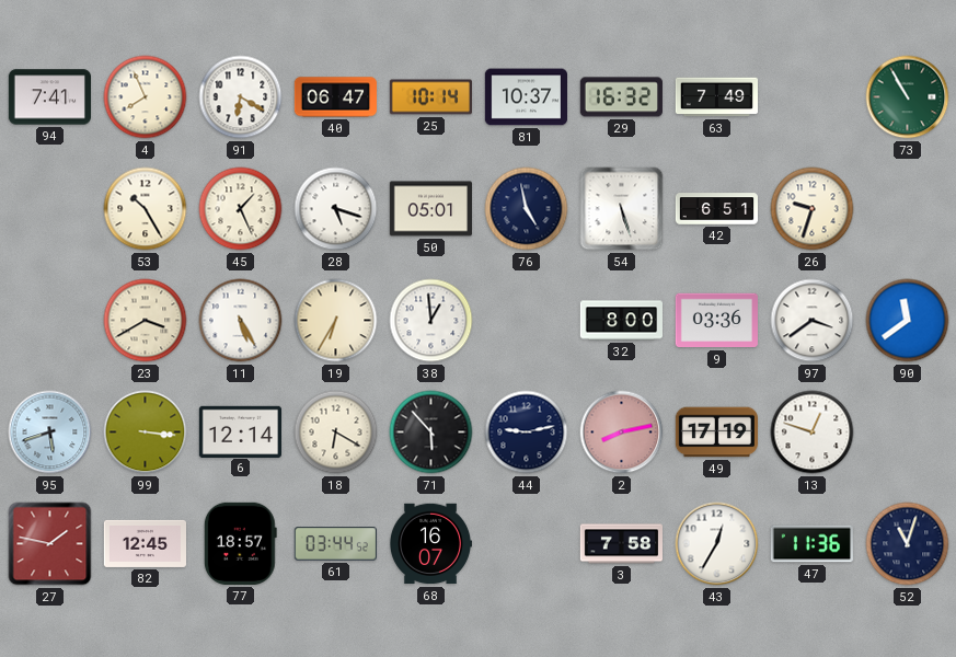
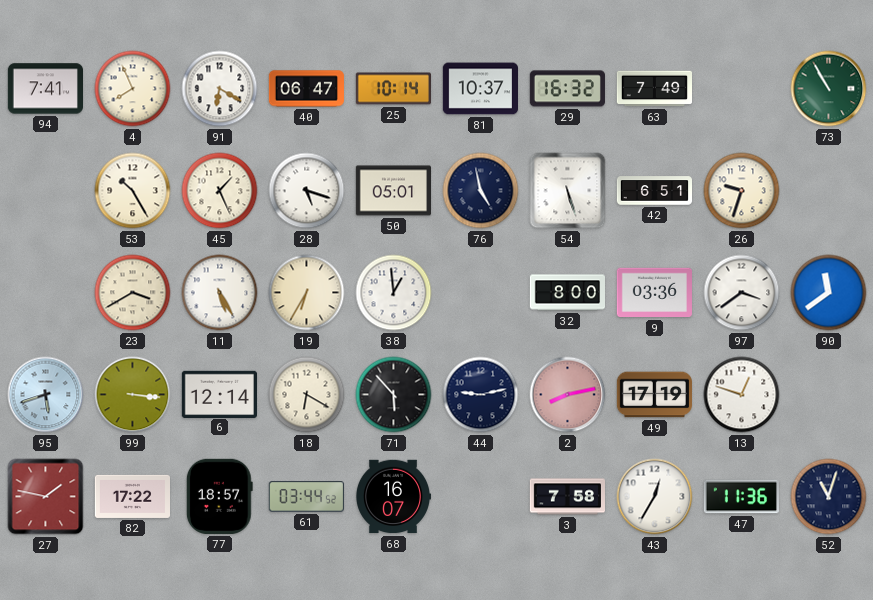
82: 12:45 -> 17:22 (132, 496)
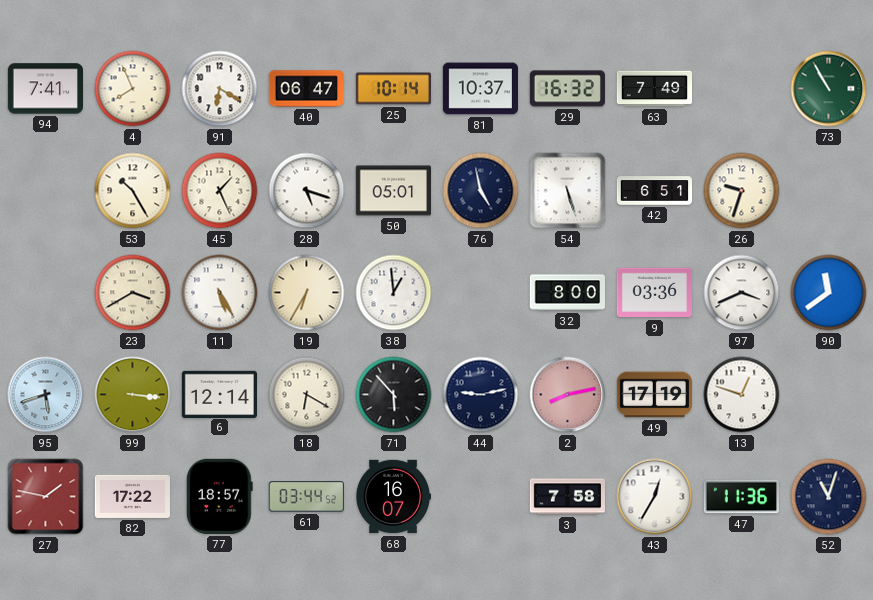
97: 3:39 -> 3:41 (742, 293)
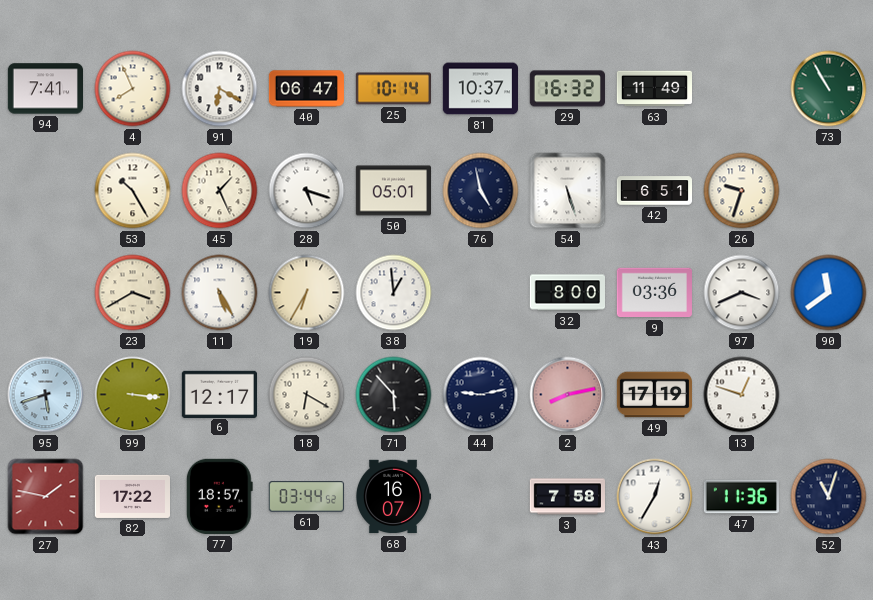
63: 7:49 -> 11:49 (654, 89)
6: 12:14 -> 12:17 (219, 394)
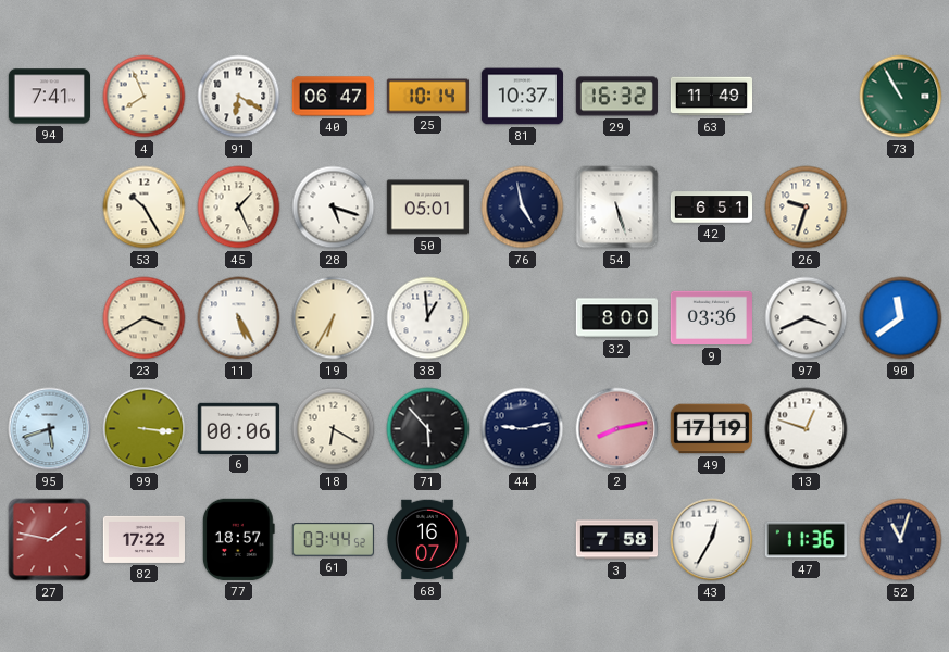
6: 12:17 -> 00:06 (238, 428)
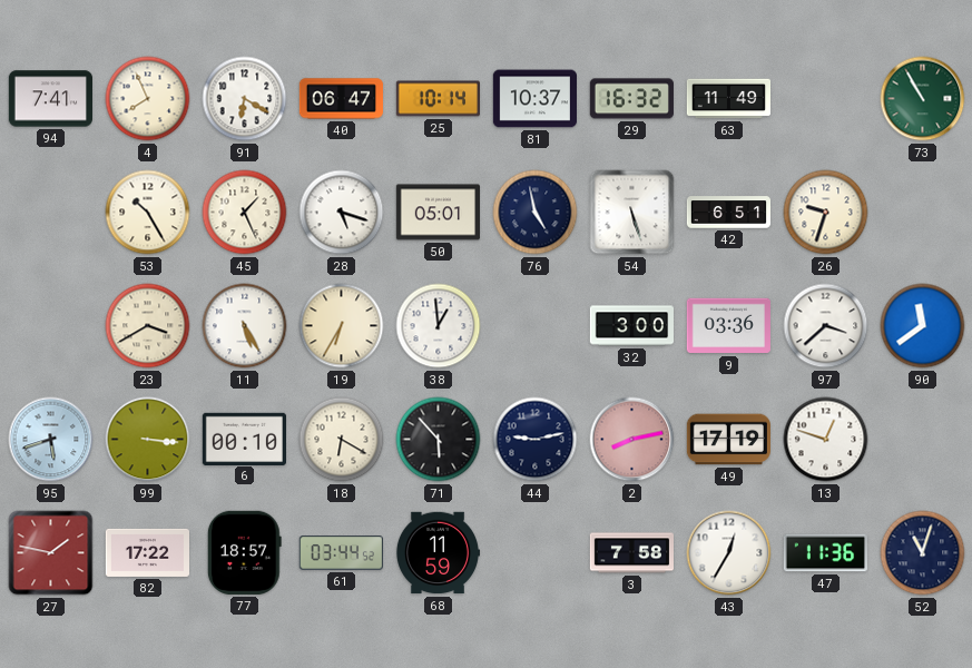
32: 8:00 -> 3:00 (631, 326)
97: 3:41 -> 3:38 (826, 326)
6: 00:06 -> 00:10 (244, 439)
68: 16:07 -> 11:59 (436, 553)
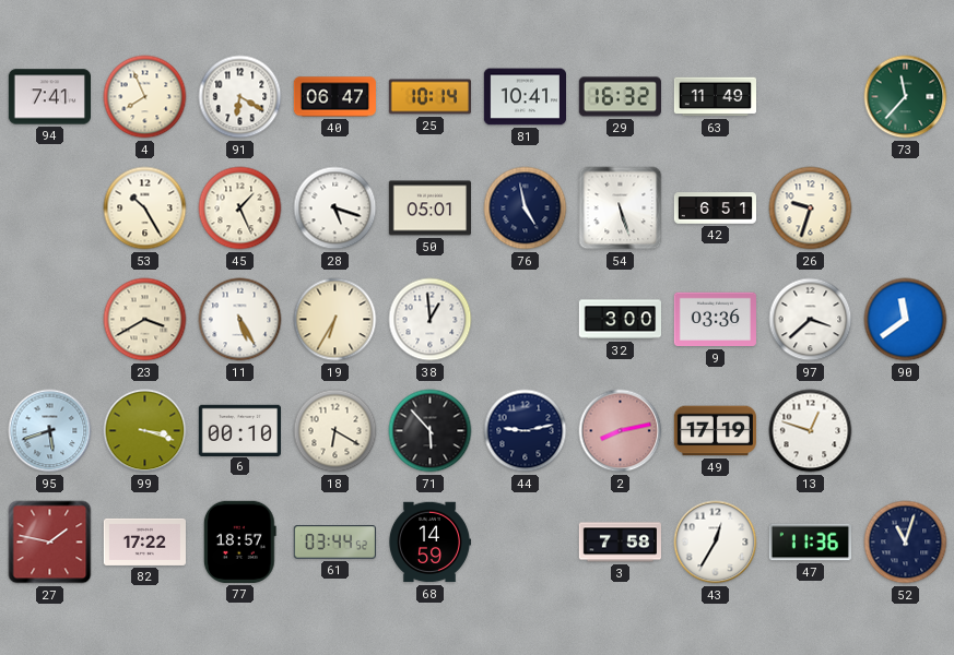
81: 10:37 -> 10:41 (525, 97)
73: 10:55 -> 11:37 (906, 97)
99: 3:16 -> 3:18 (145, 431)
68: 11:59 -> 14:59 (428, 543)
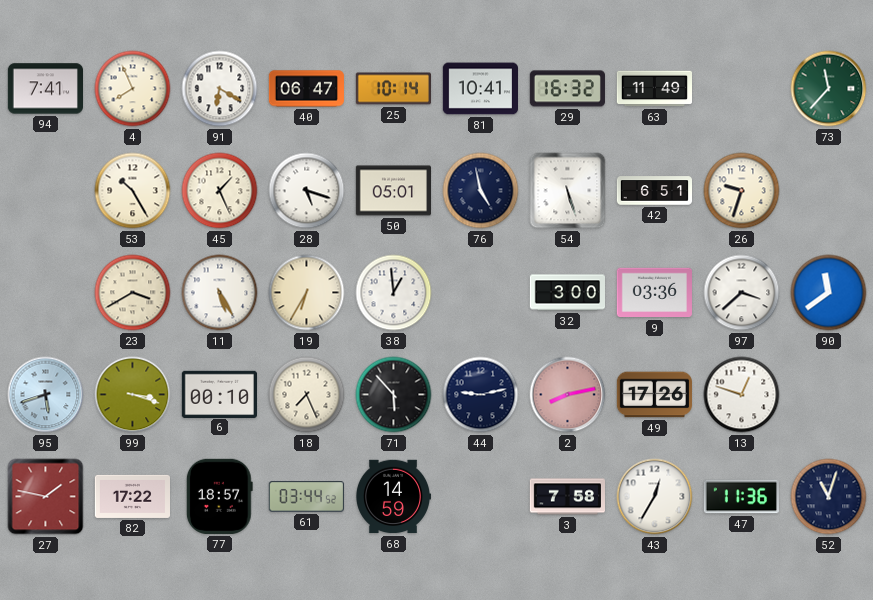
18: 6:20 -> 7:26 (307, 395)
49: 17:19 -> 17:26 (654, 395)
